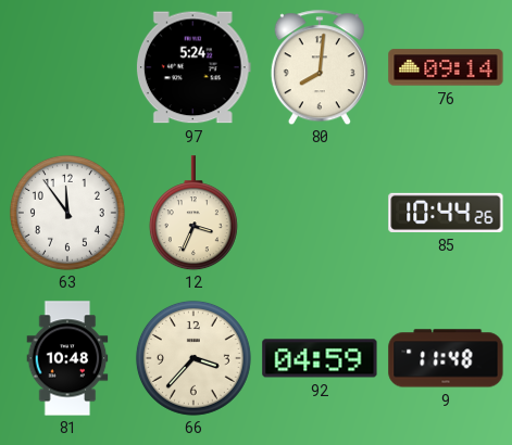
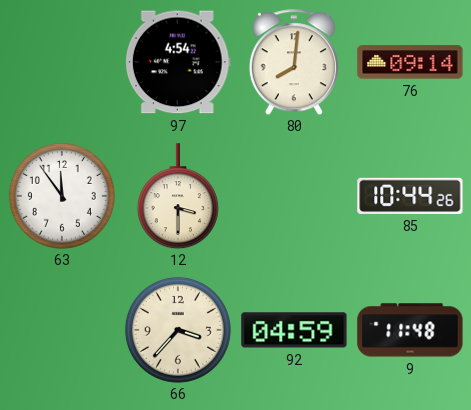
97: 5:24 -> 4:54 (178, 62)
12: 3:34 -> 3:30 (178, 196)
81: 10:48 -> none (67, 358)
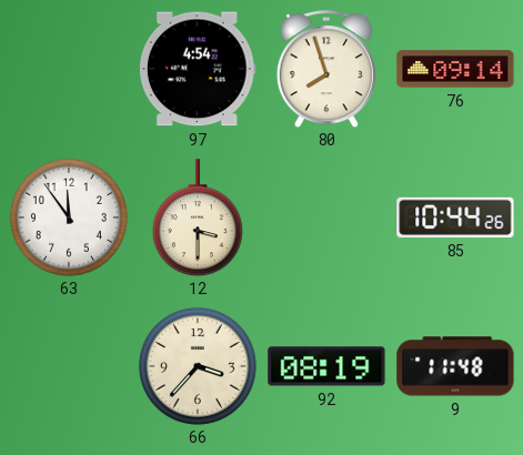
80: 8:01 -> 7:57 (326, 69)
92: 04:59 -> 08:19 (326, 366)
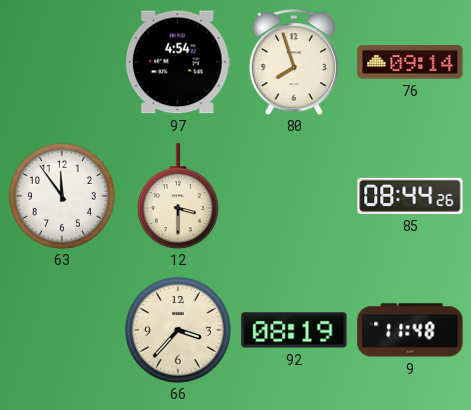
85: 10:44 -> 08:44 (410, 196)
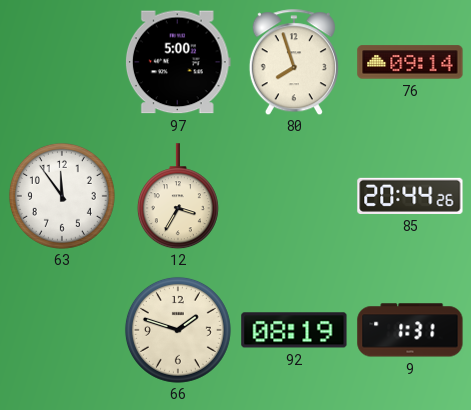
97: 4:54 -> 5:00 (178, 62)
12: 3:30 -> 3:35 (178, 196)
85: 08:44 -> 20:44 (410, 196)
66: 3:37 -> 1:48 (178, 330)
9: 11:48 -> 1:31 (410, 330)
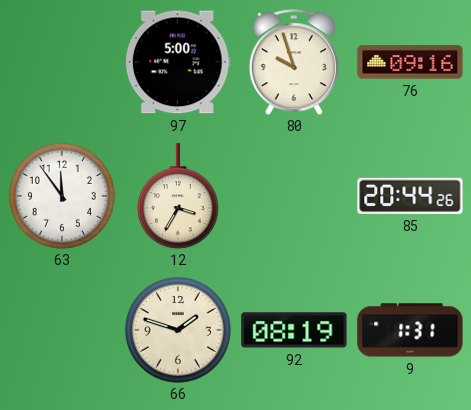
80: 7:57 -> 9:57 (294, 62)
76: 09:14 -> 09:16 (410, 62)
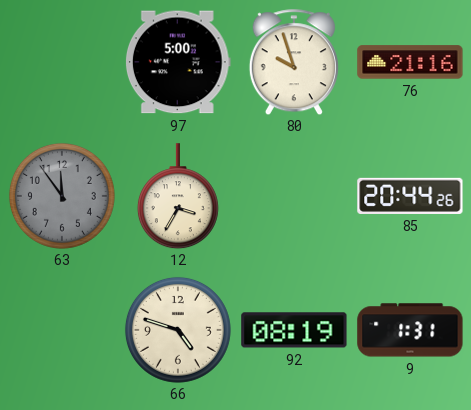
76: 09:16 -> 21:16 (410, 62)
63 dial: white -> grey (62, 196)
66: 1:48 -> 4:48 (178, 330)
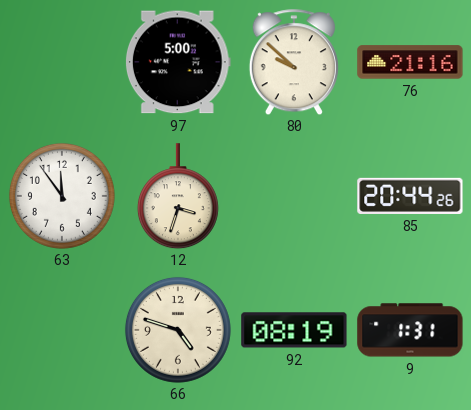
80: 9:57 -> 9:52 (294, 62)
63 dial: grey -> white (62, 196)
12: 3:35 -> 3:33 (178, 196)
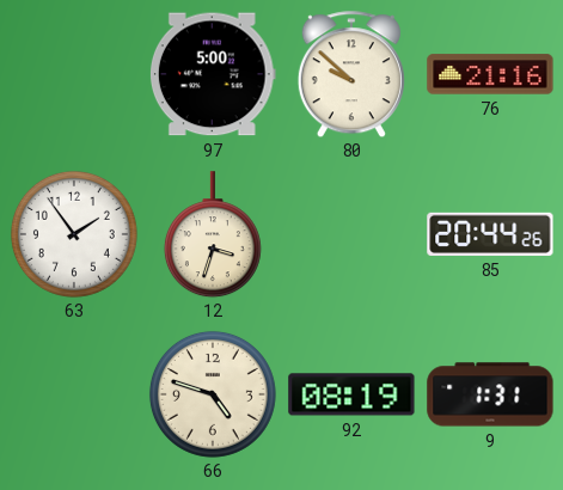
63: 11:54 -> 1:54 (74, 234)
